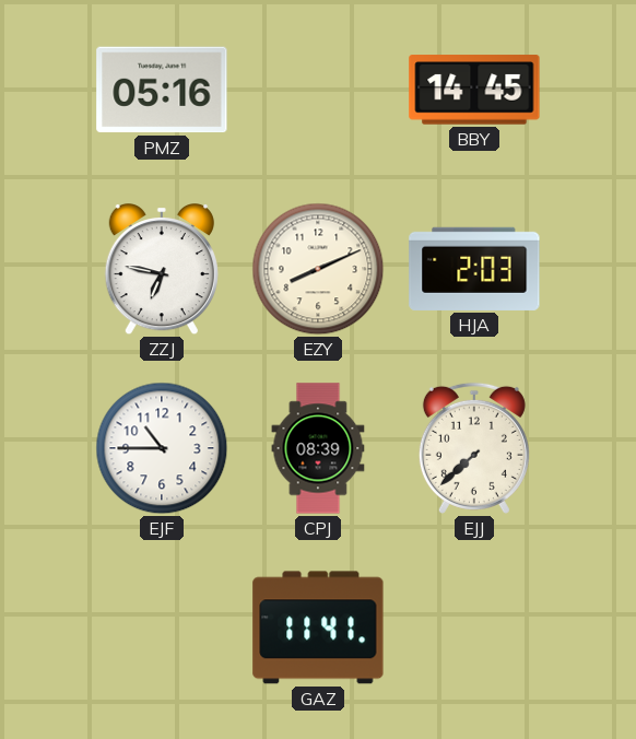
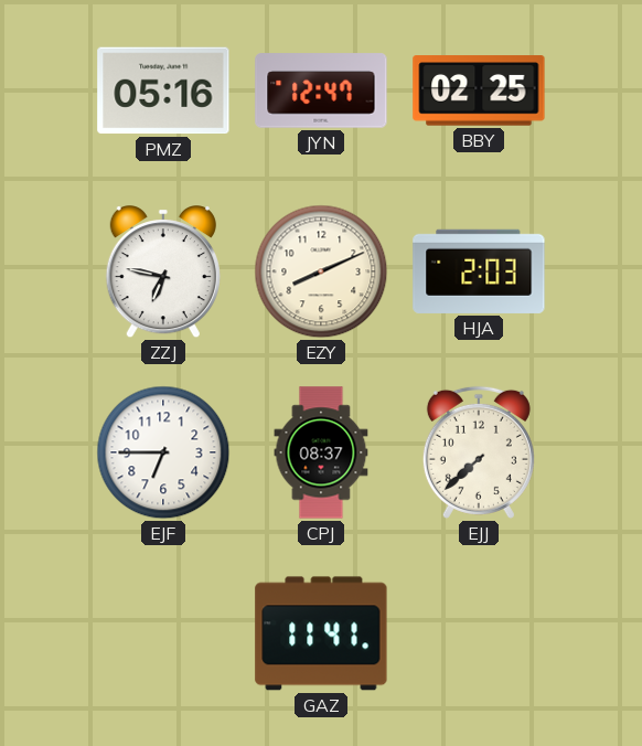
JYN: none -> 12:47 (321, 90)
BBY: 14:45 -> 02:25 (479, 90)
EJF: 10:45 -> 6:45 (163, 452)
CPJ: 08:39 -> 08:37 (321, 452)
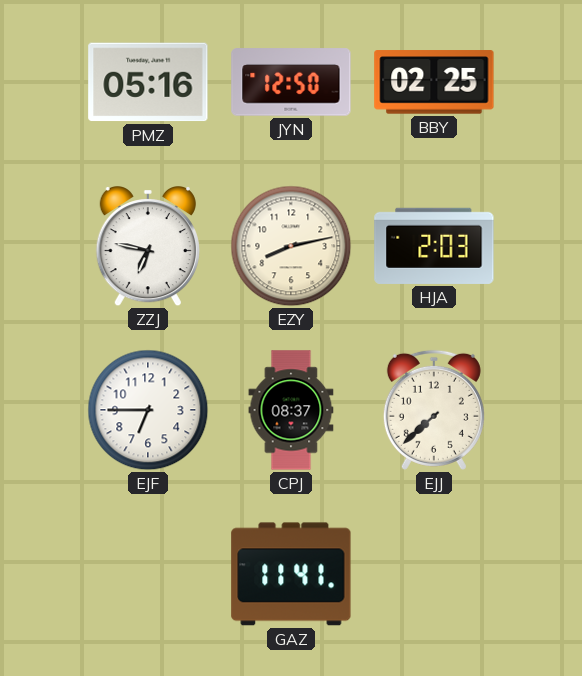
JYN: 12:47 -> 12:50 (291, 82)
EZY: 8:11 -> 8:13 (291, 246)
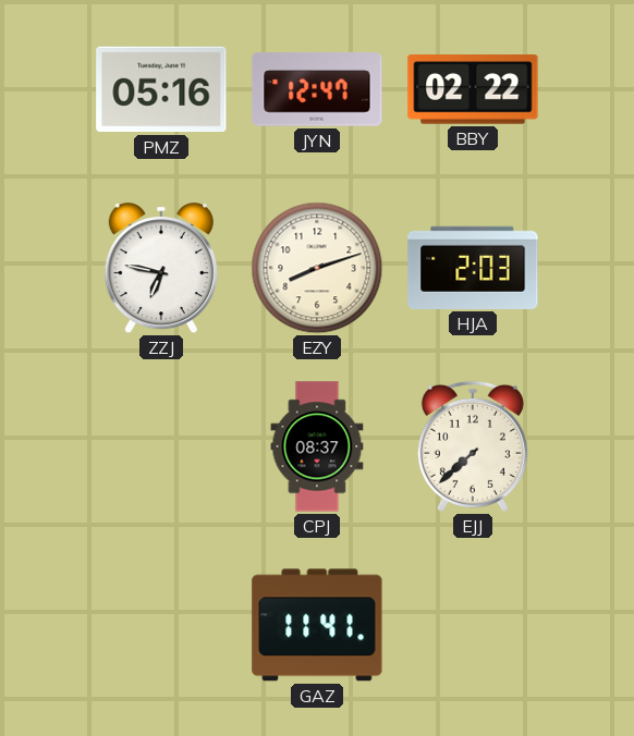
JYN: 12:50 -> 12:47 (317, 89)
BBY: 02:25 -> 02:22 (473, 89)
EZY: 8:13 -> 8:12 (317, 268)
EJF: 6:45 -> none (148, 410)
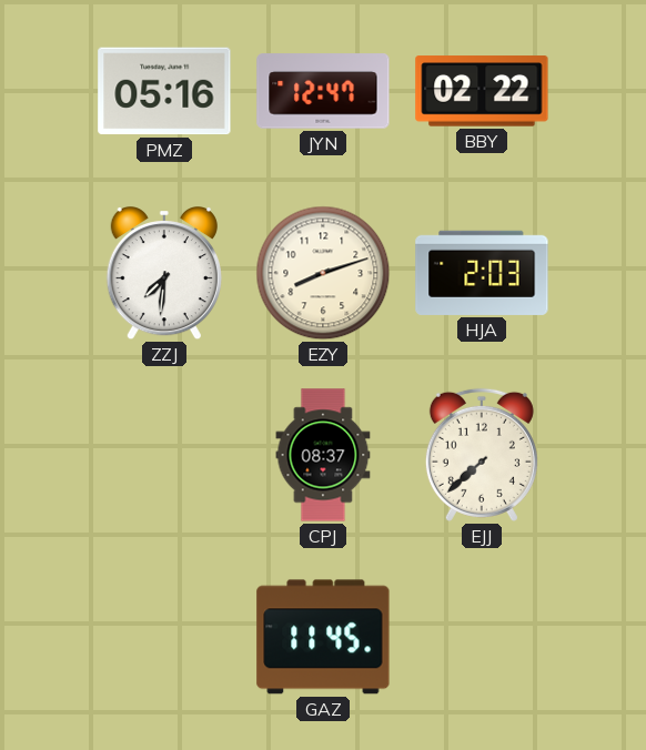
ZZJ: 6:47 -> 7:31 (164, 274)
GAZ: 11:41 -> 11:45 (323, 637)
